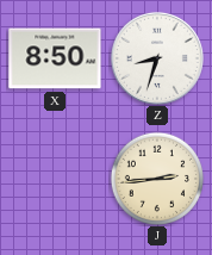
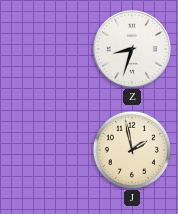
X: 8:50 -> none (55, 58)
J: 2:44 -> 1:58 (131, 149)
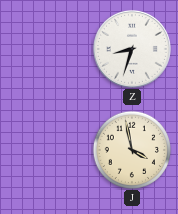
J: 1:58 -> 3:58 (131, 149)
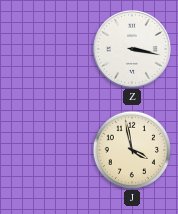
Z: 8:33 -> 3:17 (132, 49)
